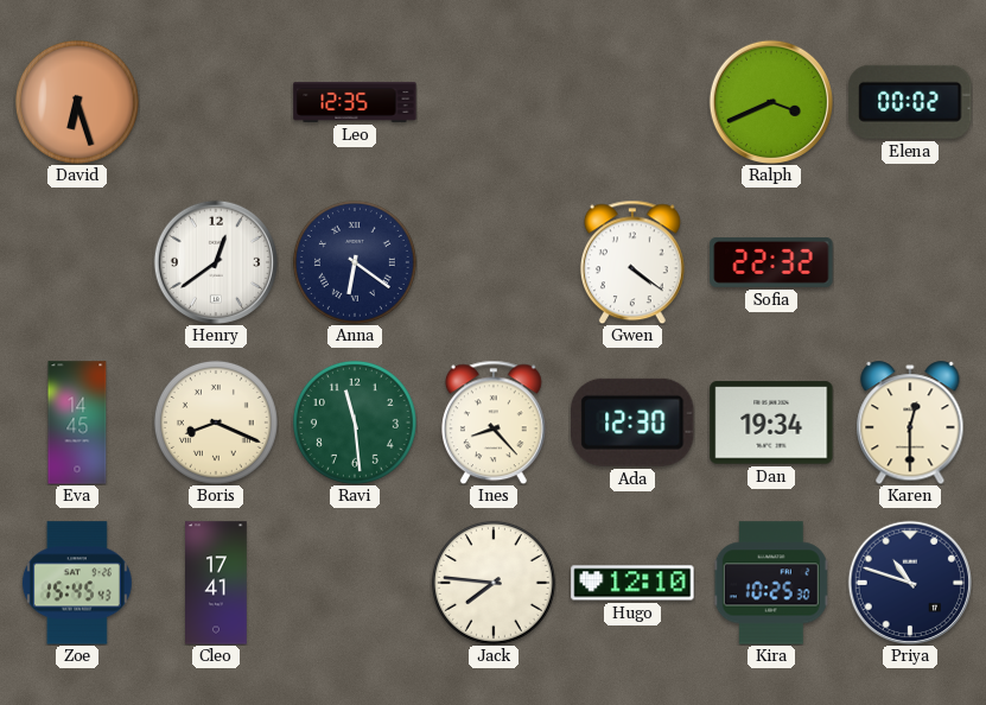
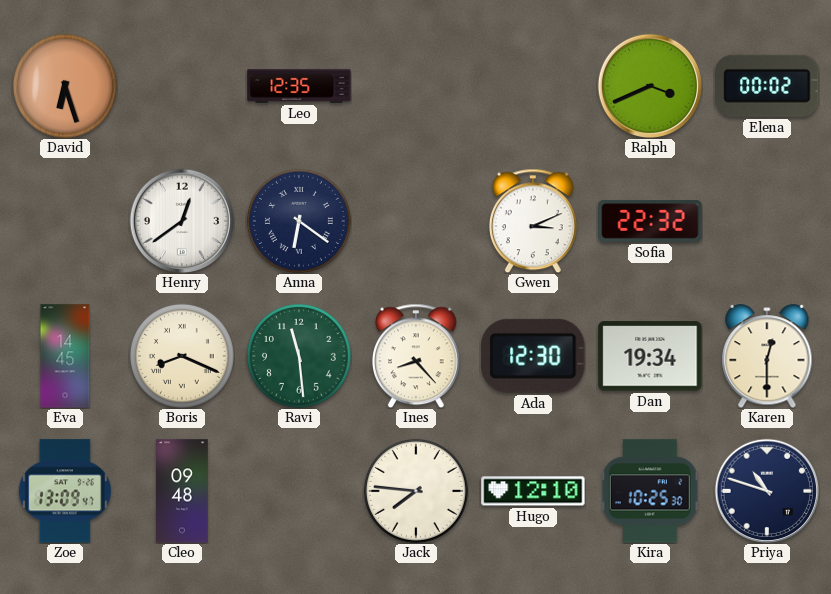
Gwen: 4:21 -> 3:11 (533, 221)
Zoe: 15:45 -> 13:09 (65, 491)
Cleo: 17:41 -> 09:48 (183, 491)
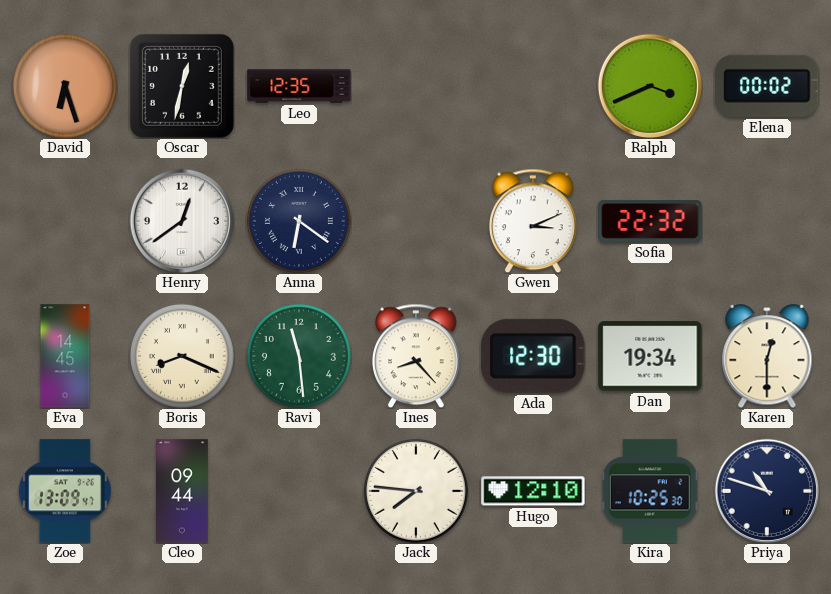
Oscar: none -> 12:32 (182, 86)
Cleo: 09:48 -> 09:44 (183, 491)
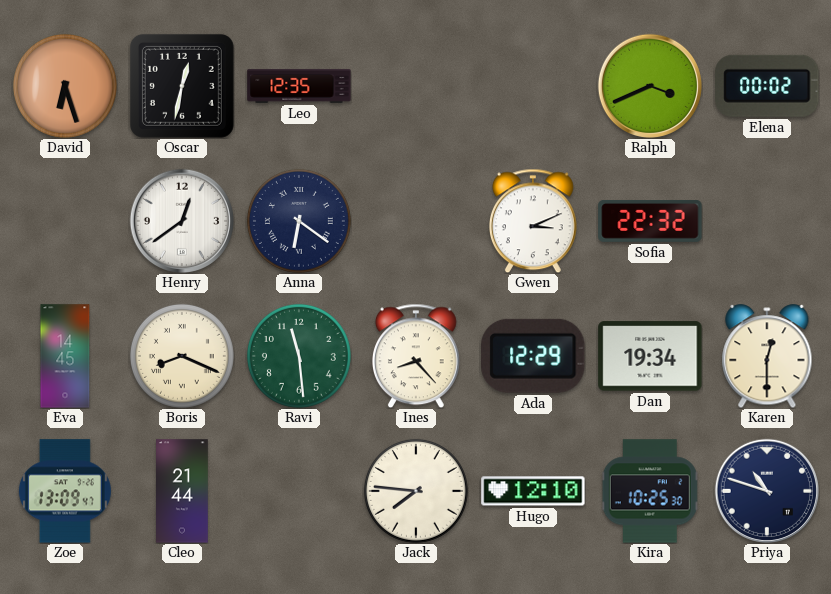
Ada: 12:30 -> 12:29 (533, 356)
Cleo: 09:44 -> 21:44 (183, 491)
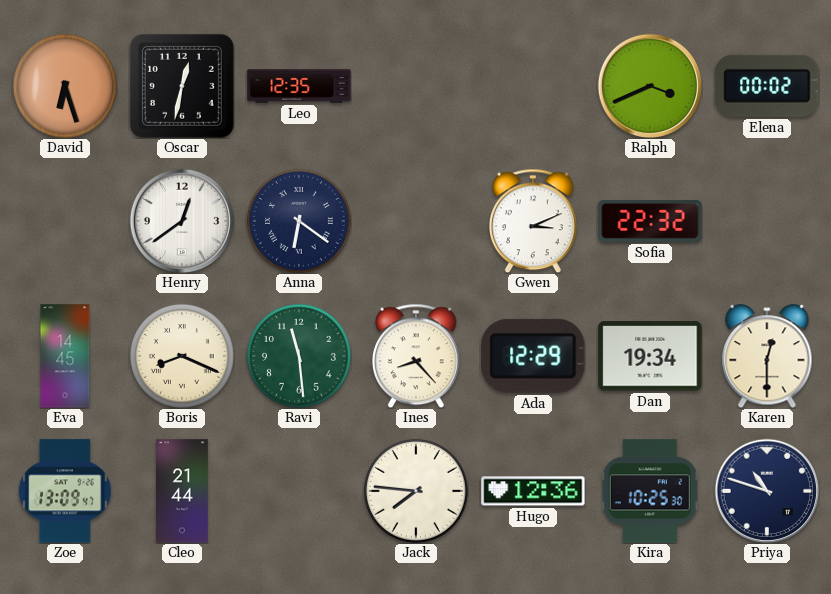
Hugo: 12:10 -> 12:36 (533, 491)
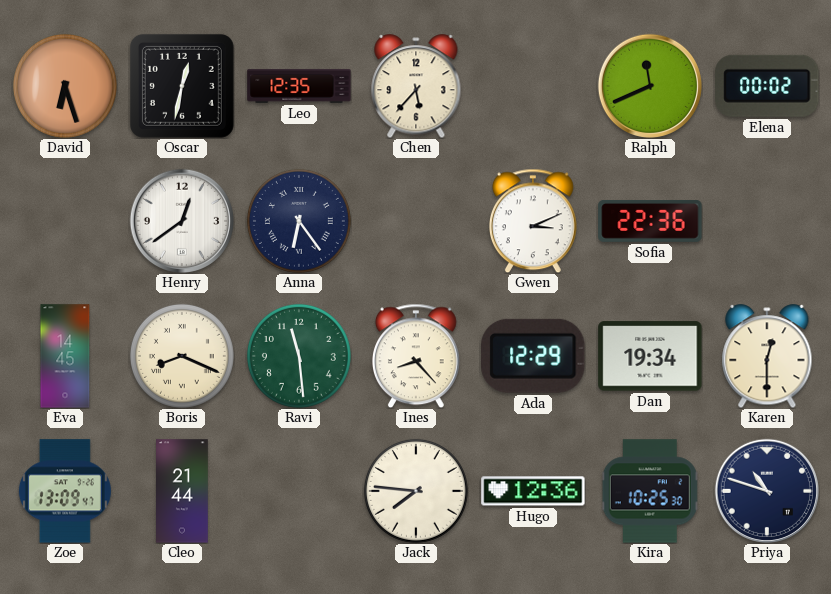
Chen: none -> 5:37 (416, 86)
Ralph: 3:41 -> 11:41 (649, 85)
Anna: 6:21 -> 6:24 (299, 221)
Sofia: 22:32 -> 22:36 (650, 222)
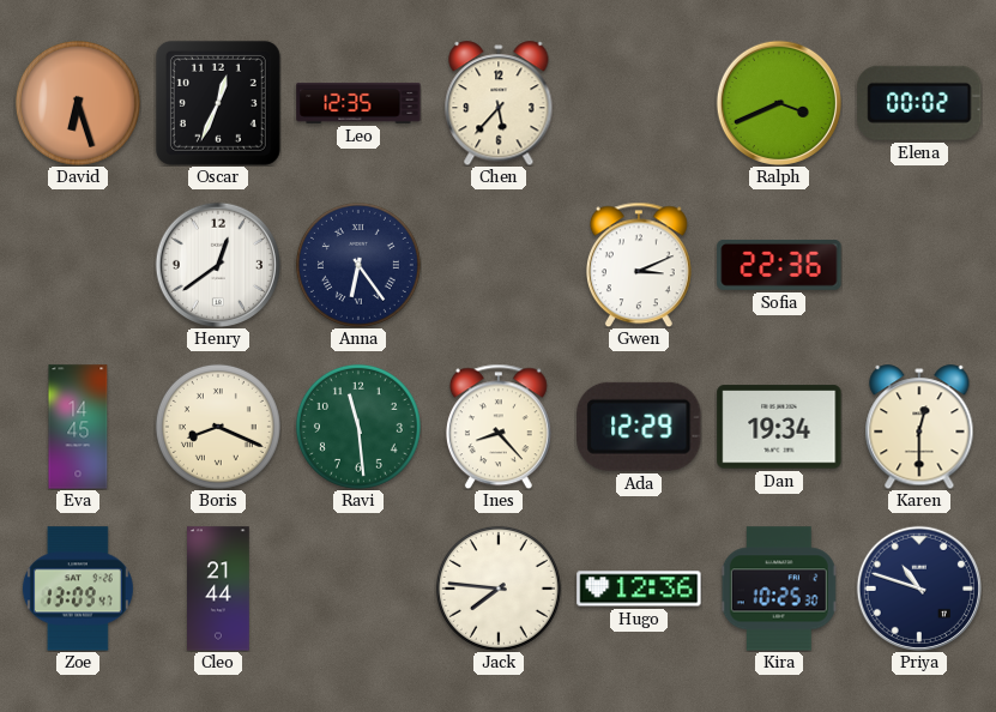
Oscar: 12:32 -> 12:34 (218, 103)
Ralph: 11:41 -> 3:41 (778, 102)
